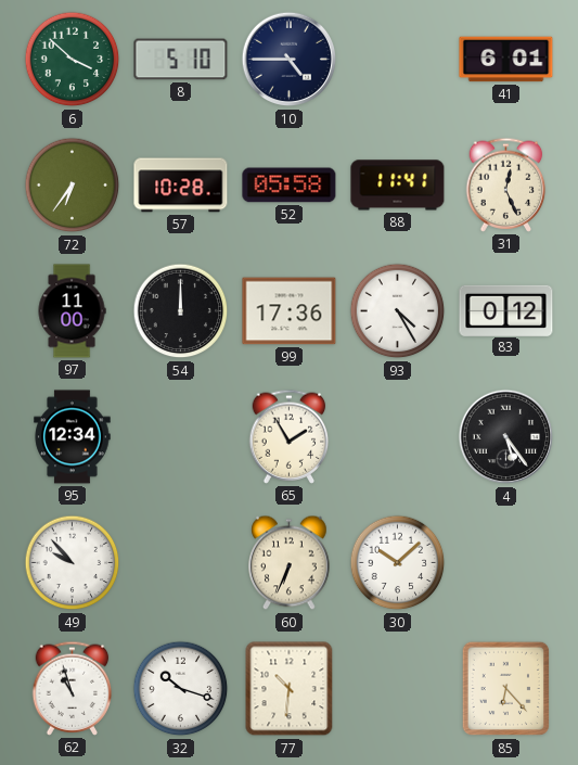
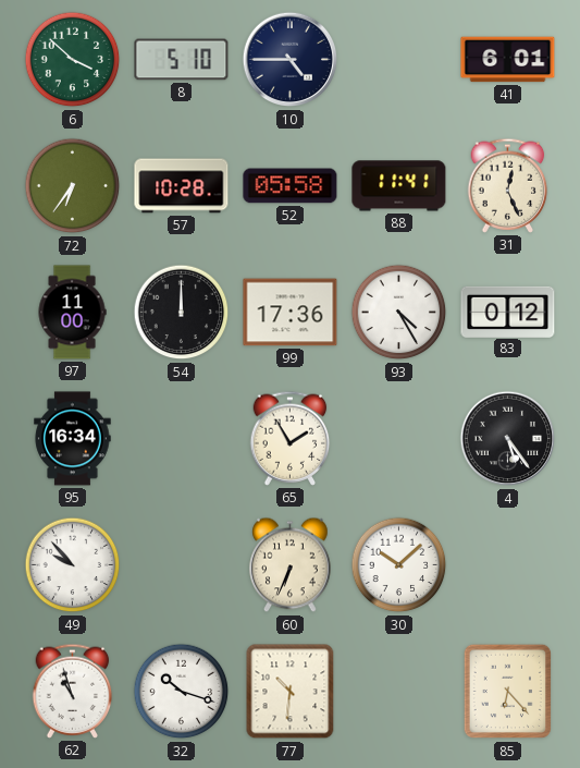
95: 12:34 -> 16:34 (73, 439)
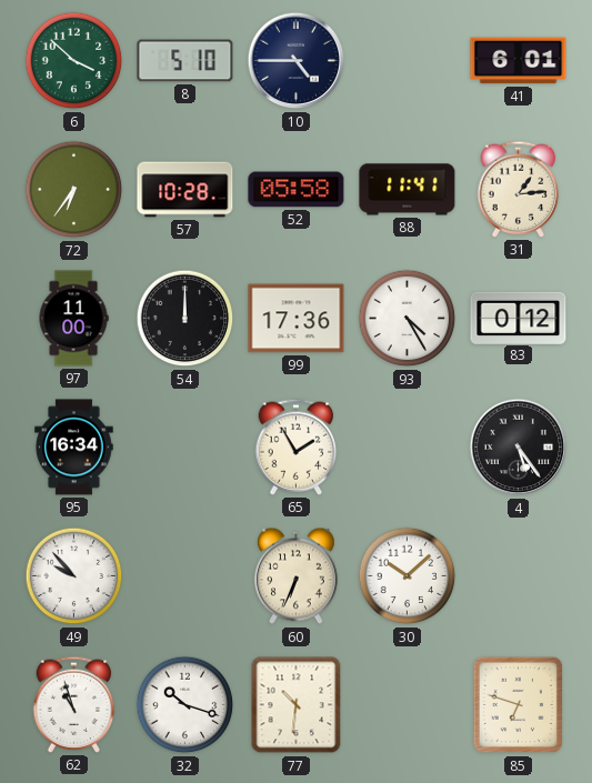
31: 12:26 -> 1:14 (519, 189)
85: 6:23 -> 6:48 (519, 705)
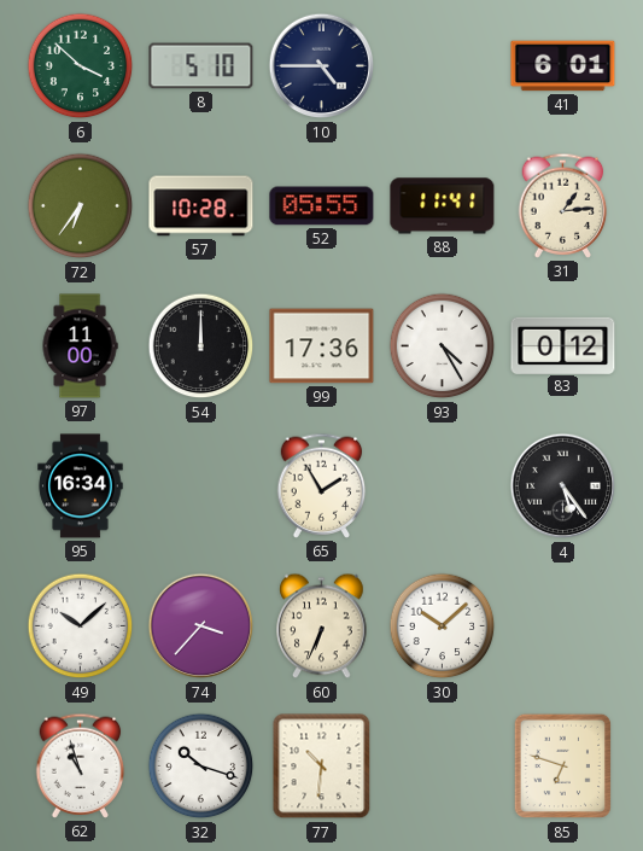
52: 05:58 -> 05:55 (322, 206)
49: 9:53 -> 10:08 (81, 626)
74: none -> 3:37 (201, 626)
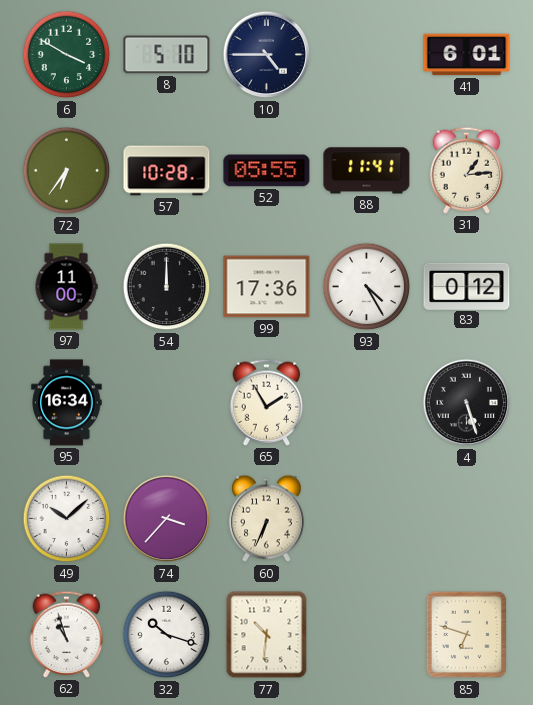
6: 3:52 -> 3:50 (67, 55)
4: 5:24 -> 5:27 (467, 403)
30: 10:08 -> none (443, 626)
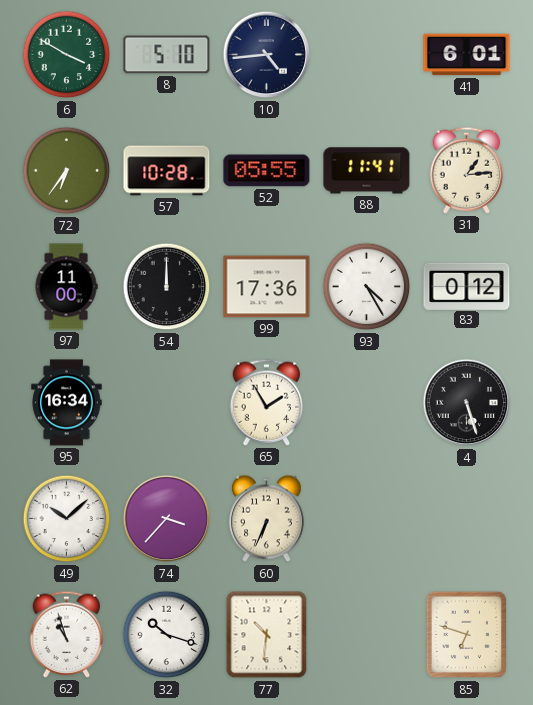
10: 4:45 -> 4:44 (267, 55)
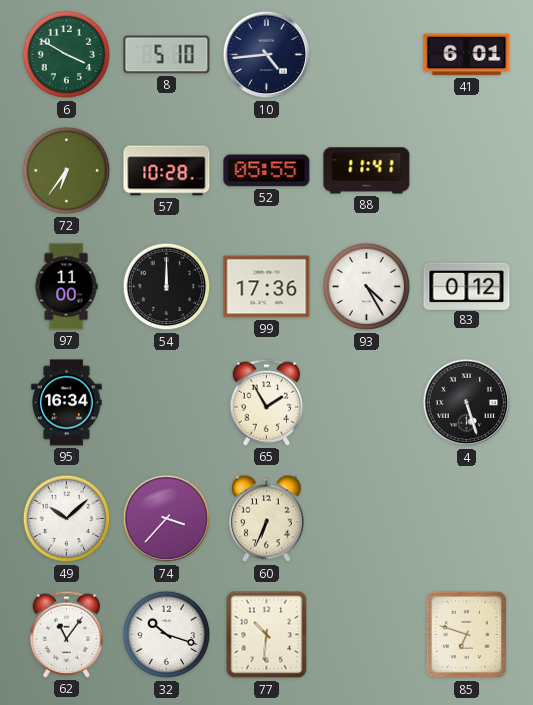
31: 1:14 -> none (467, 170)
62: 10:57 -> 11:06 (67, 634)
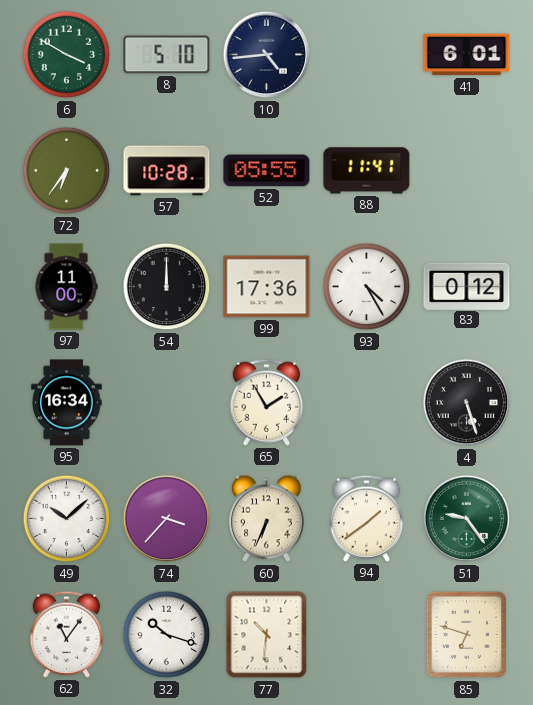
94: none -> 1:39 (367, 518)
51: none -> 9:24 (467, 519)
